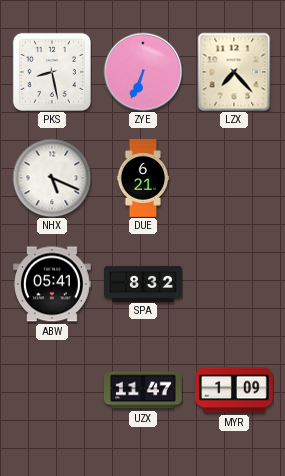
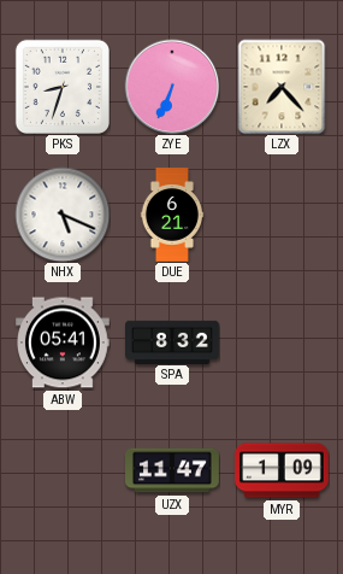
PKS: 8:28 -> 8:33 (63, 87)
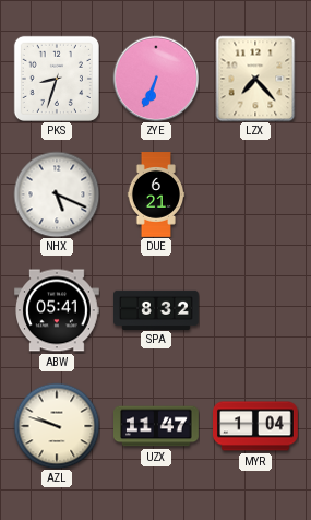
AZL: none -> 9:48 (57, 426)
MYR: 1:09 -> 1:04 (255, 426)
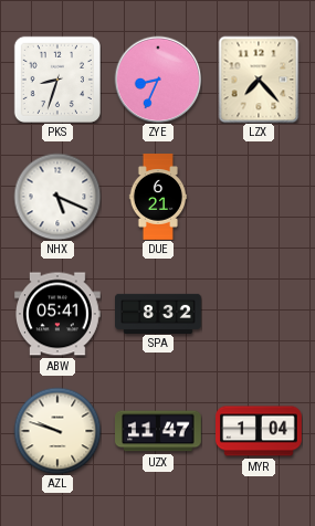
ZYE: 6:34 -> 8:34 (158, 80)
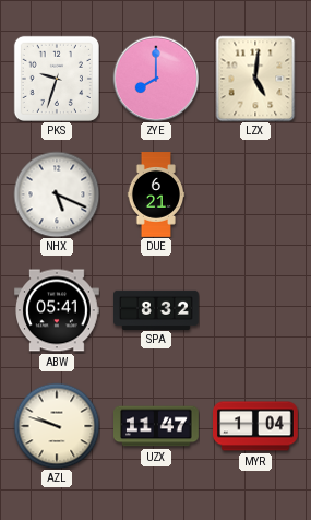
PKS: 8:33 -> 9:33 (57, 79)
ZYE: 8:34 -> 8:00 (156, 79)
LZX: 7:23 -> 5:01 (255, 79)
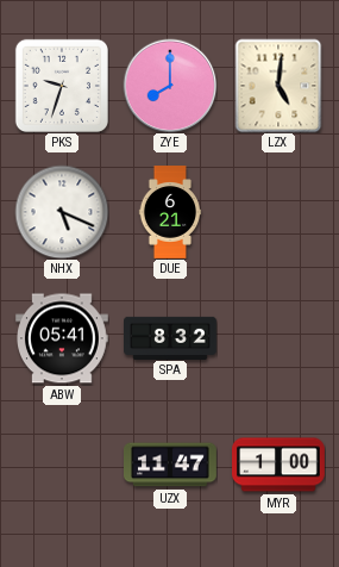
AZL: 9:48 -> none (57, 426)
MYR: 1:04 -> 1:00 (278, 465)
